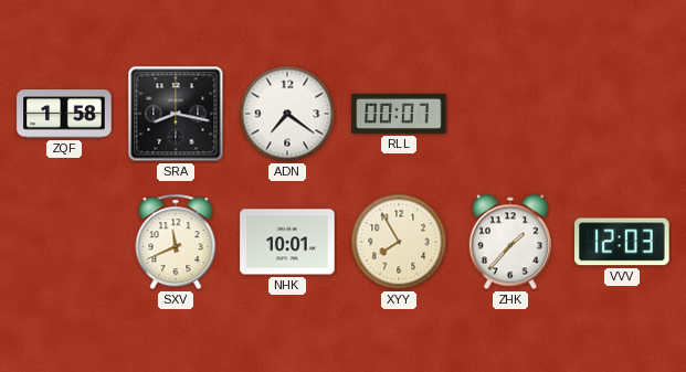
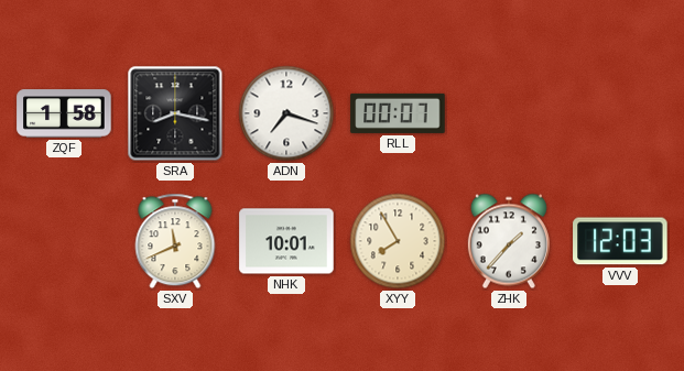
ADN: 7:21 -> 7:18 (286, 113)
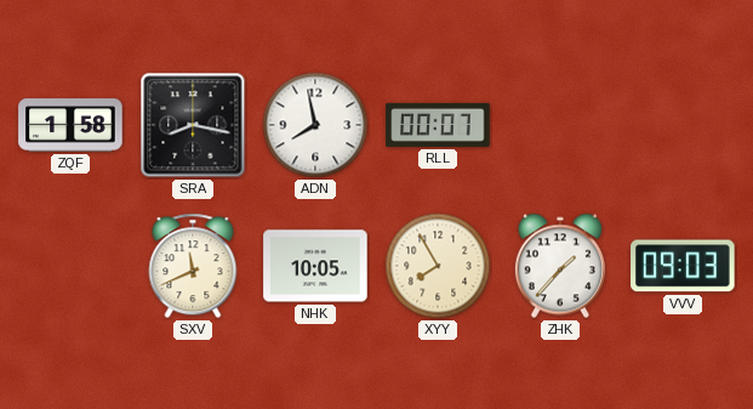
ADN: 7:18 -> 7:58 (315, 125)
NHK: 10:01 -> 10:05 (315, 266)
VVV: 12:03 -> 09:03 (683, 266)
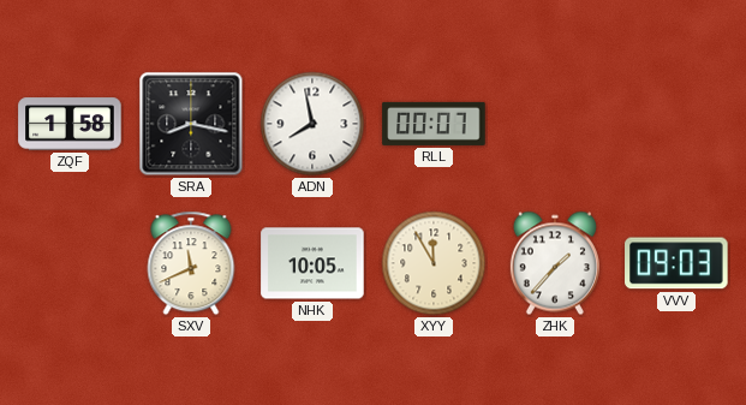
XYY: 7:55 -> 11:55 (434, 263)
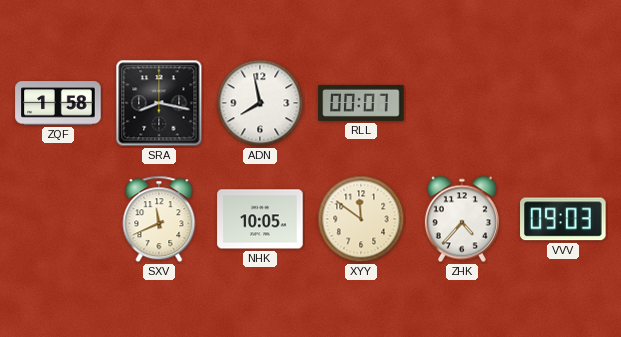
XYY: 11:55 -> 11:51 (361, 219)
ZHK: 1:37 -> 4:37 (462, 219)
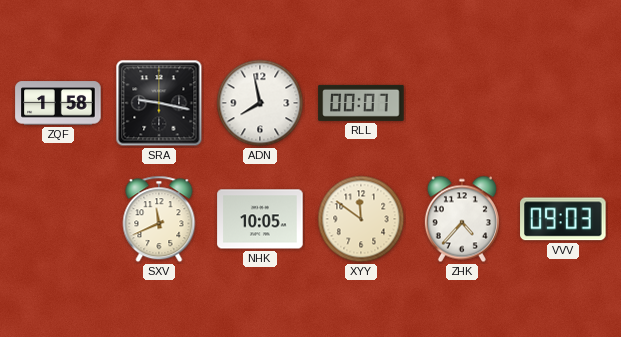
SRA: 8:17 -> 9:17 (159, 103)
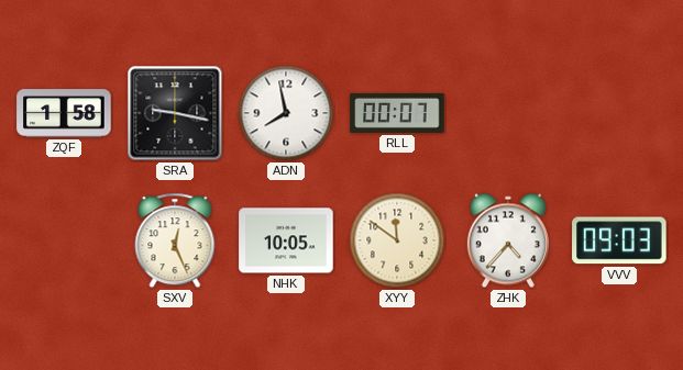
SXV: 11:41 -> 12:26 (175, 240)
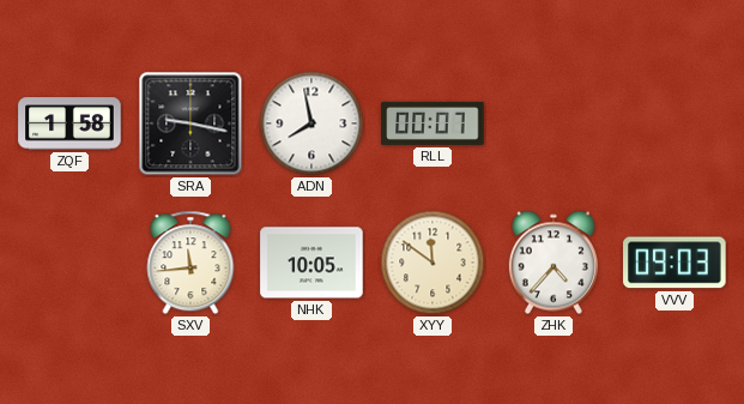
SXV: 12:26 -> 11:44 (190, 263)
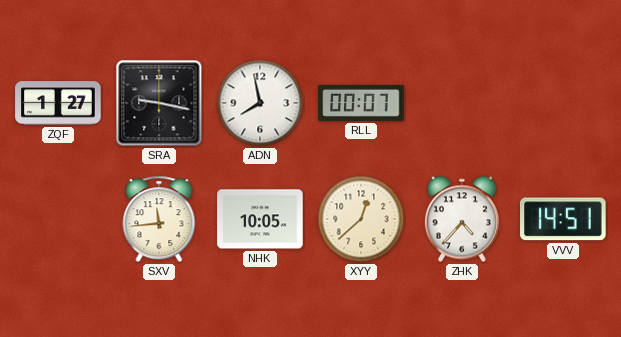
ZQF: 1:58 -> 1:27 (58, 103)
XYY: 11:51 -> 12:38 (361, 219)
VVV: 09:03 -> 14:51 (563, 219)
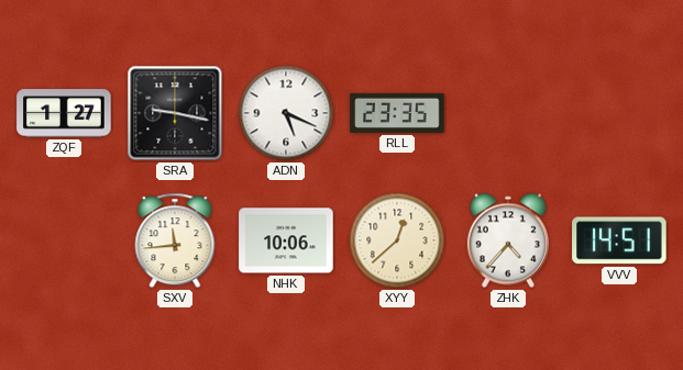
ADN: 7:58 -> 5:19 (286, 113)
RLL: 00:07 -> 23:35 (397, 113)
NHK: 10:05 -> 10:06 (286, 240)
